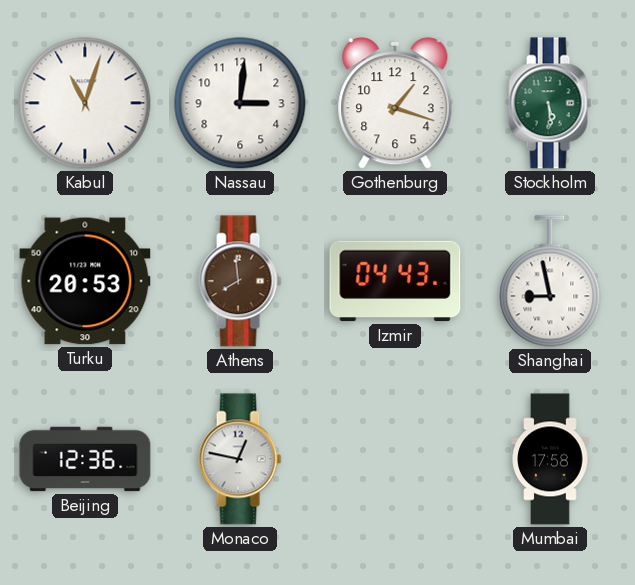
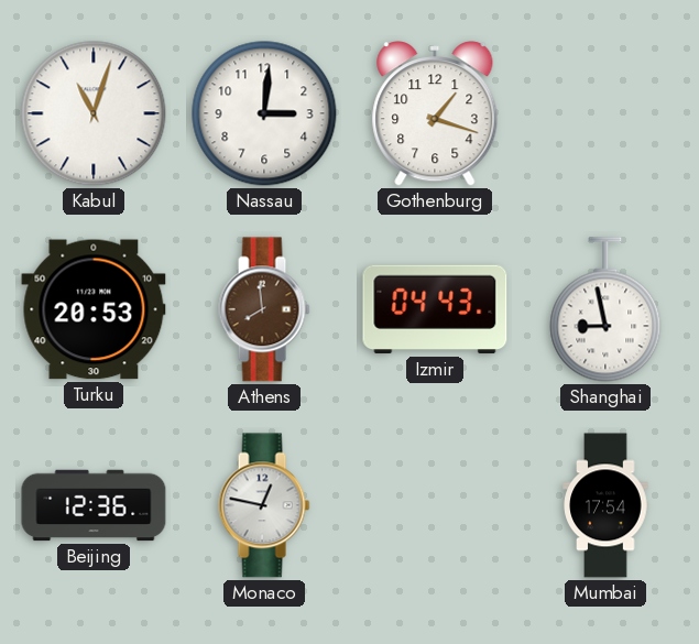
Stockholm: 5:29 -> none (550, 103)
Mumbai: 17:58 -> 17:54 (605, 505)
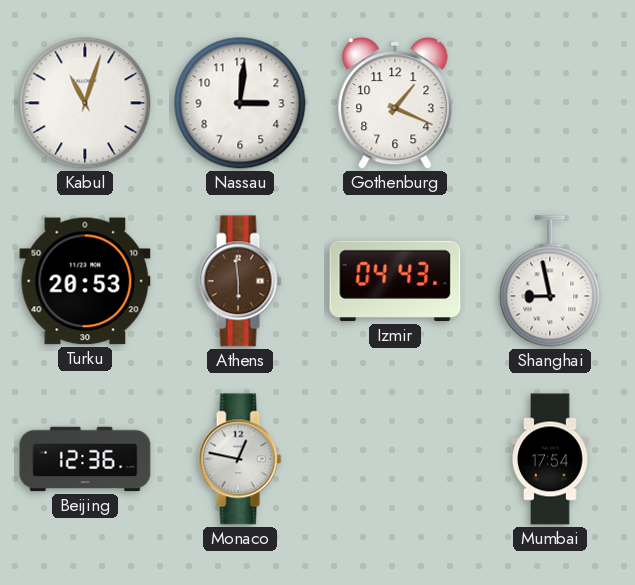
Gothenburg: 1:18 -> 1:19 (395, 103)
Athens: 7:59 -> 5:59 (240, 281)
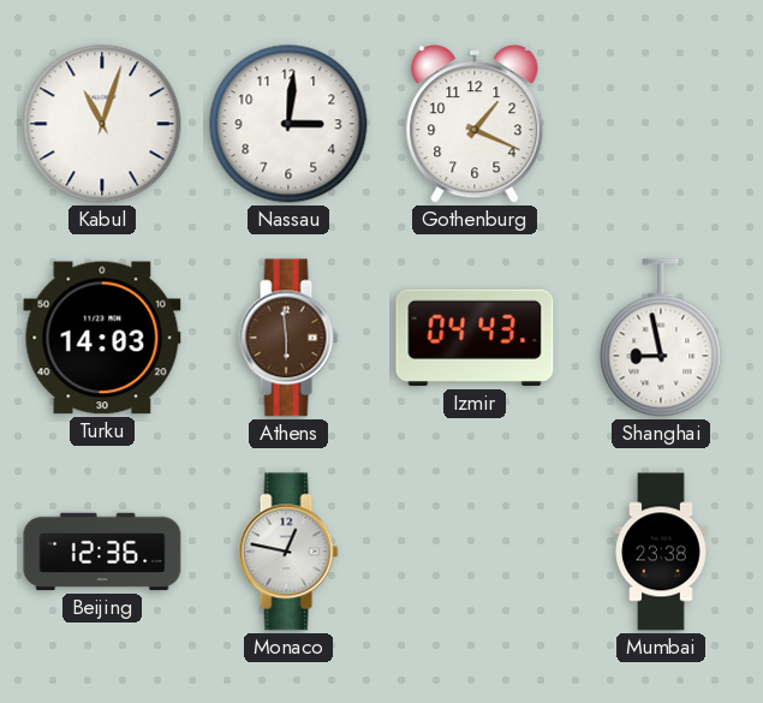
Turku: 20:53 -> 14:03 (102, 338)
Mumbai: 17:54 -> 23:38 (661, 552)
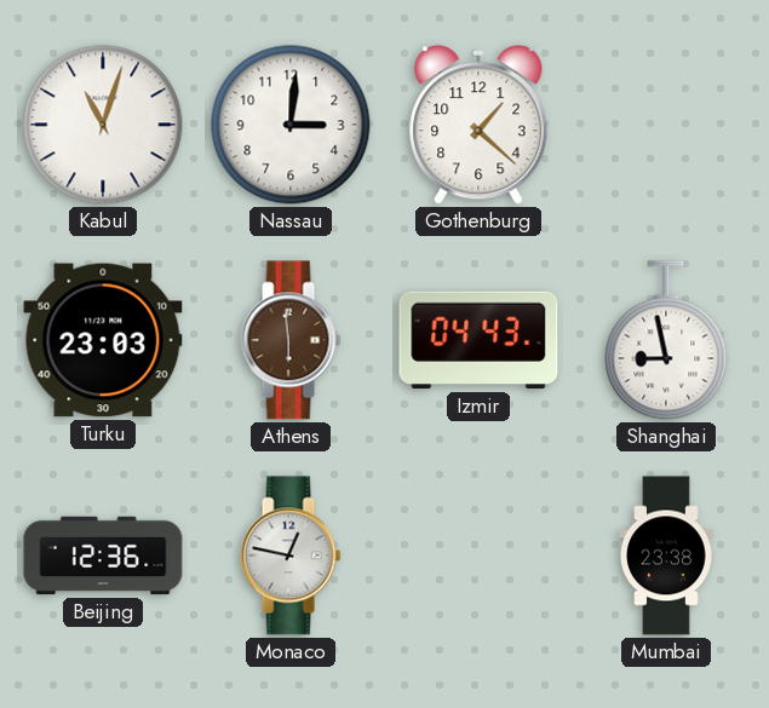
Gothenburg: 1:19 -> 1:22 (478, 125)
Turku: 14:03 -> 23:03 (103, 340)
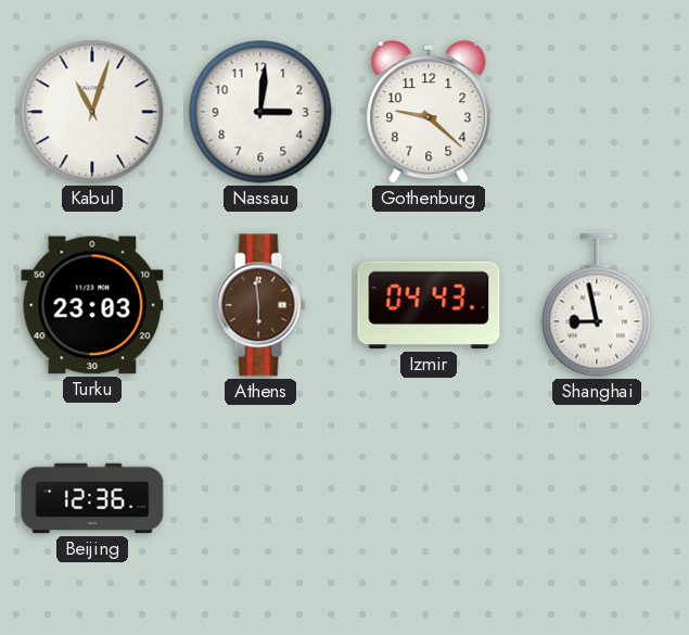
Gothenburg: 1:22 -> 9:22 (429, 112)
Monaco: 12:47 -> none (291, 556)
Mumbai: 23:38 -> none (666, 556)
